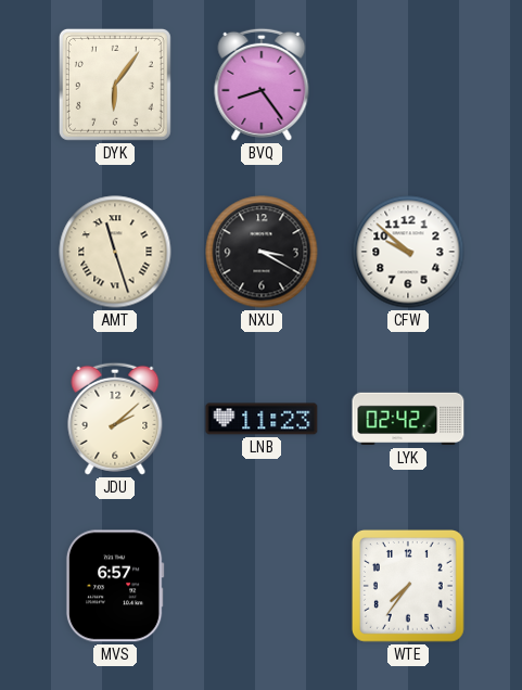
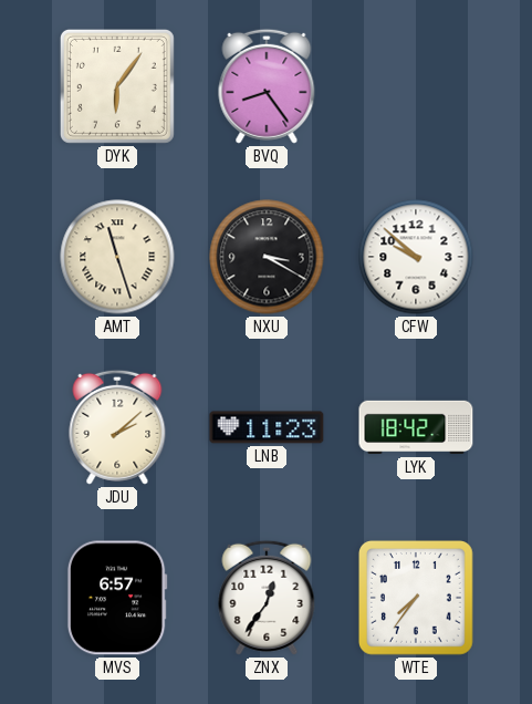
LYK: 02:42 -> 18:42 (416, 427)
ZNX: none -> 12:36 (267, 598)
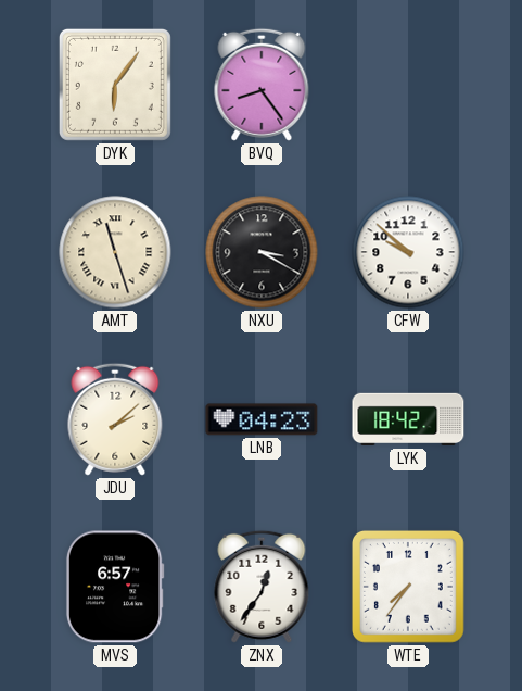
LNB: 11:23 -> 04:23 (262, 419)
